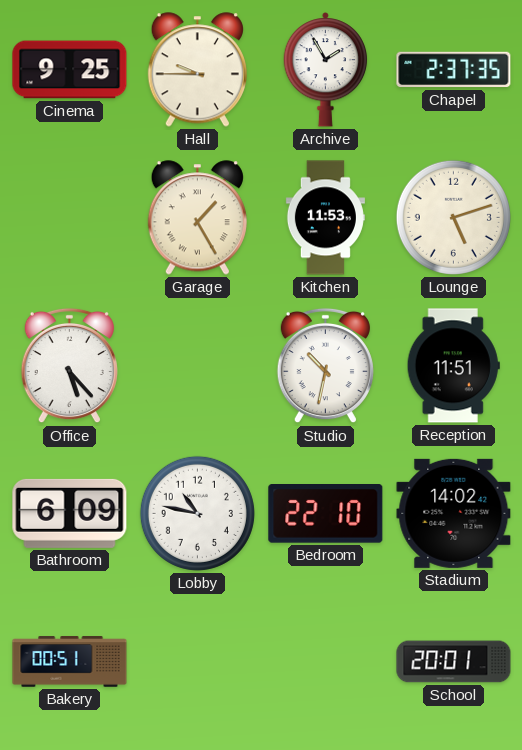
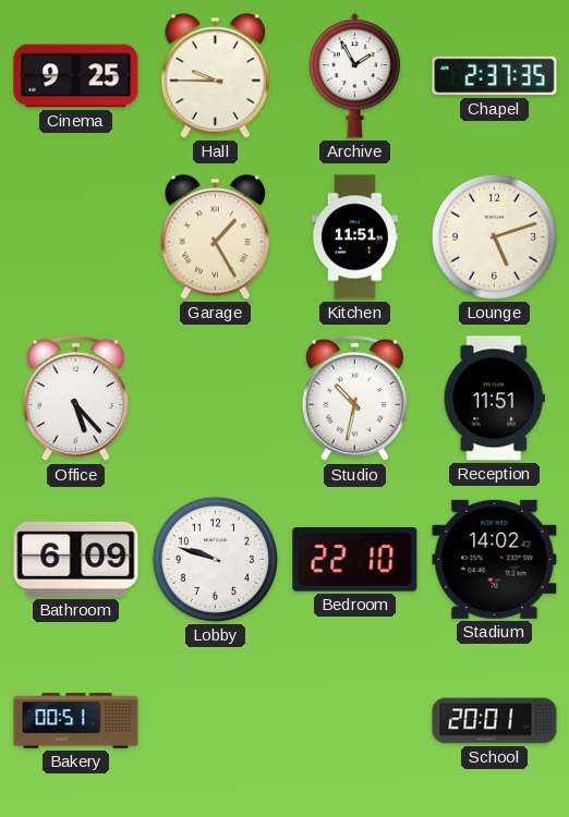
Kitchen: 11:53 -> 11:51 (354, 237)
Lobby: 10:47 -> 9:48 (215, 559)
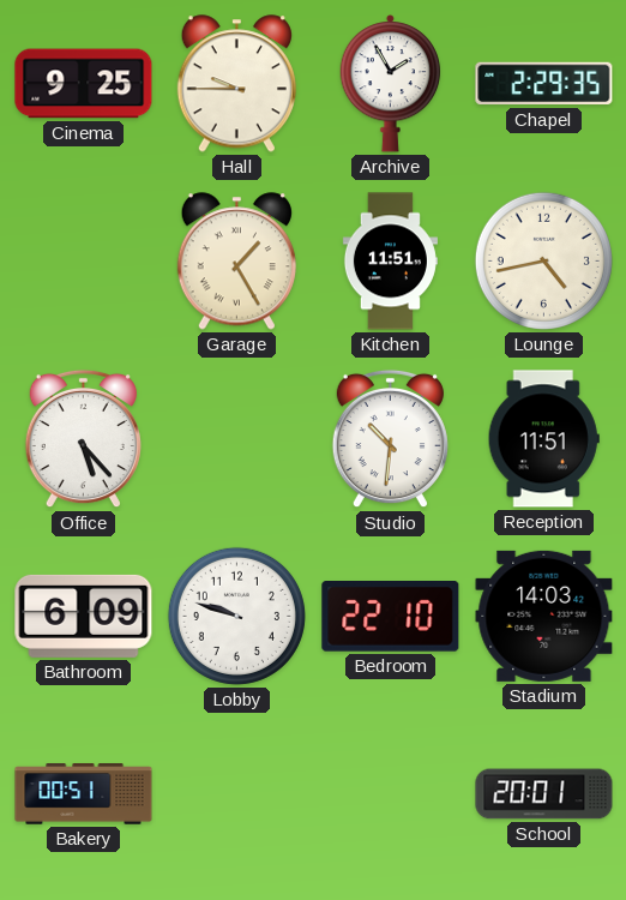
Chapel: 2:37 -> 2:29 (544, 84)
Lounge: 5:12 -> 4:43 (543, 260)
Studio: 10:32 -> 10:31 (390, 439)
Stadium: 14:02 -> 14:03 (544, 616)
